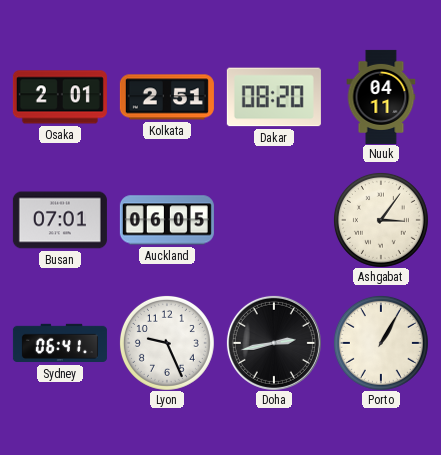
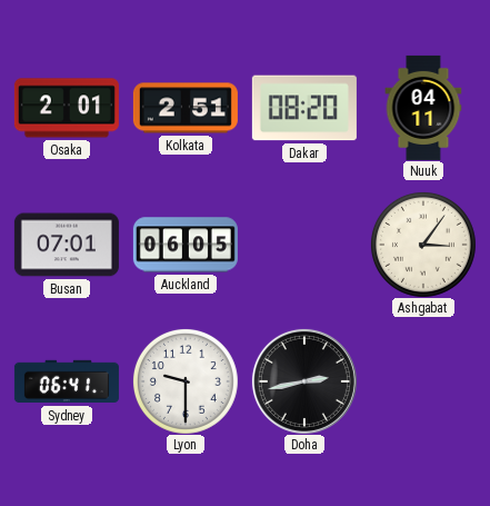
Lyon: 9:26 -> 9:30 (186, 381)
Porto: 1:05 -> none (381, 343)
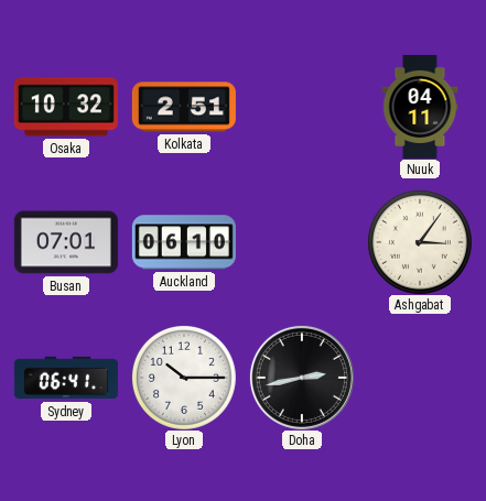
Osaka: 2:01 -> 10:32 (66, 107)
Dakar: 08:20 -> none (304, 108)
Auckland: 06:05 -> 06:10 (184, 242)
Lyon: 9:30 -> 10:15 (184, 378)
